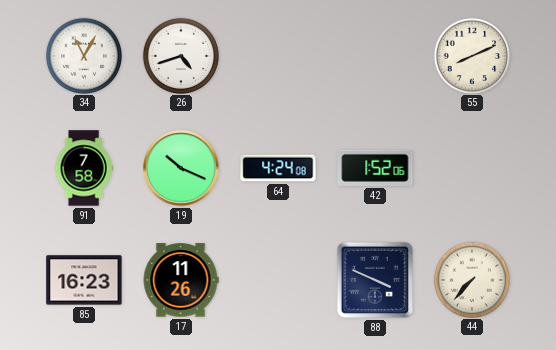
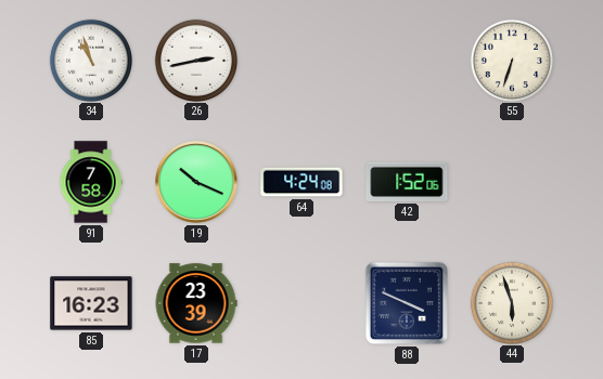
34: 11:05 -> 10:57 (90, 60)
26: 4:42 -> 2:43 (195, 60)
55: 8:11 -> 6:33 (511, 60)
17: 11:26 -> 23:39 (196, 303)
44: 7:37 -> 5:57 (511, 302)
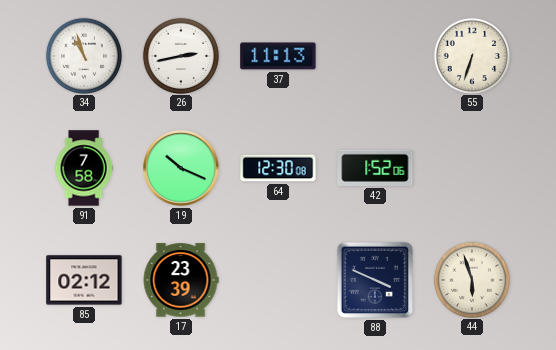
37: none -> 11:13 (278, 56)
64: 4:24 -> 12:30 (278, 168)
85: 16:23 -> 02:12 (84, 280)
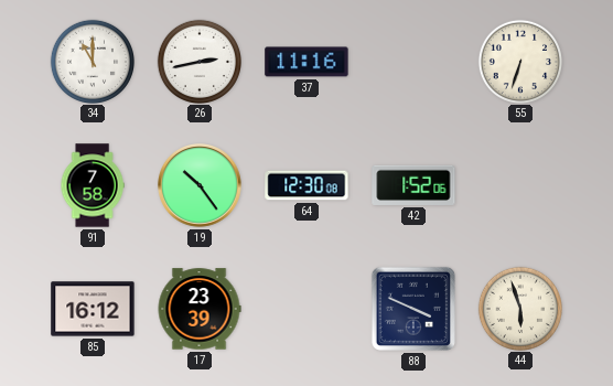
34: 10:57 -> 11:00 (92, 61)
37: 11:13 -> 11:16 (306, 62)
19: 10:19 -> 10:24 (201, 186)
85: 02:12 -> 16:12 (93, 309)
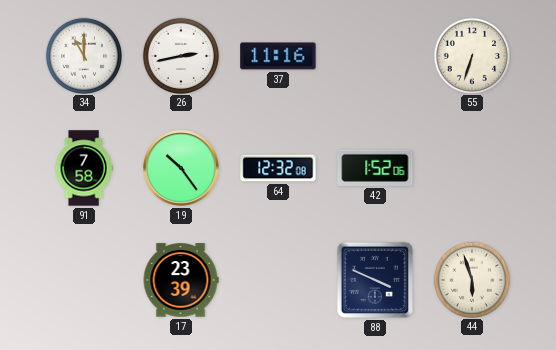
64: 12:30 -> 12:32 (278, 168)
85: 16:12 -> none (93, 309)
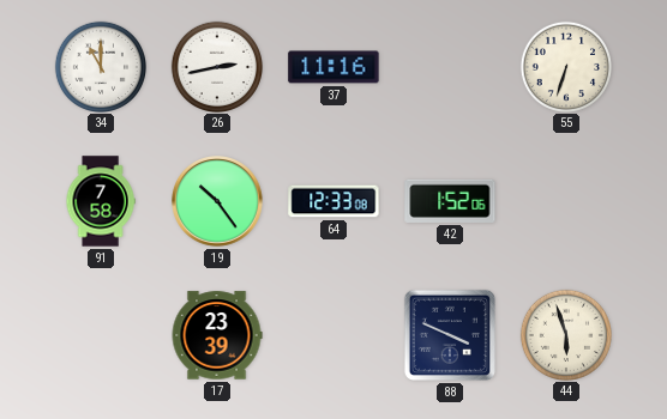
64: 12:32 -> 12:33 (333, 201)
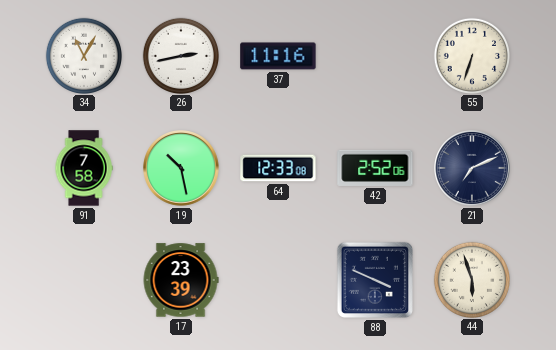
34: 11:00 -> 11:05 (83, 55)
19: 10:24 -> 10:28 (182, 169)
42: 1:52 -> 2:52 (375, 168)
21: none -> 7:11 (473, 169)
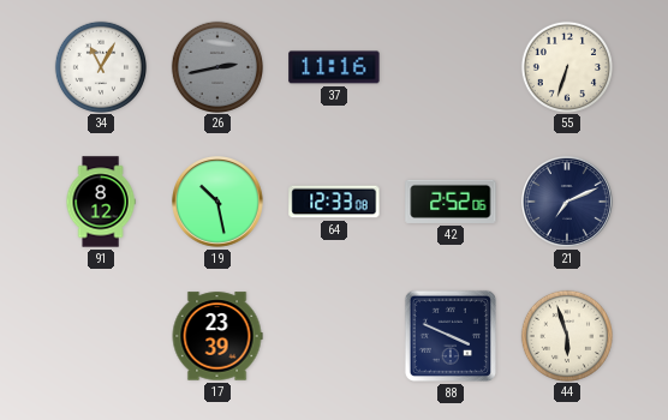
26 dial: white -> grey (216, 66)
91: 7:58 -> 8:12 (101, 202)
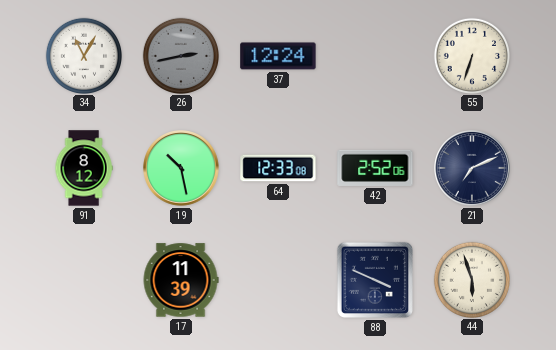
37: 11:16 -> 12:24 (278, 56)
17: 23:39 -> 11:39 (181, 280)
